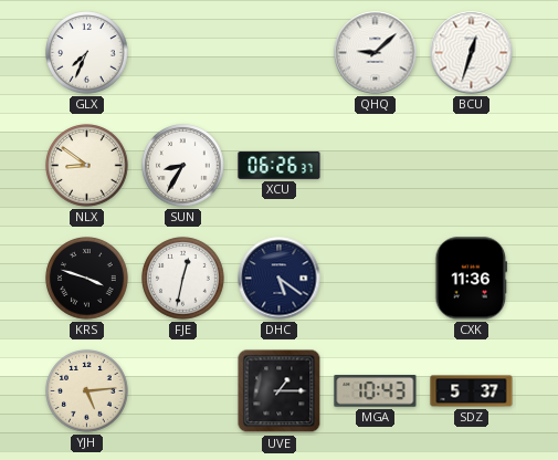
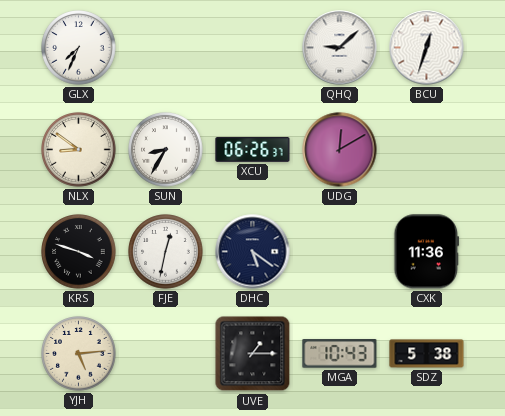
UDG: none -> 12:10 (340, 150)
SDZ: 5:37 -> 5:38 (427, 354)
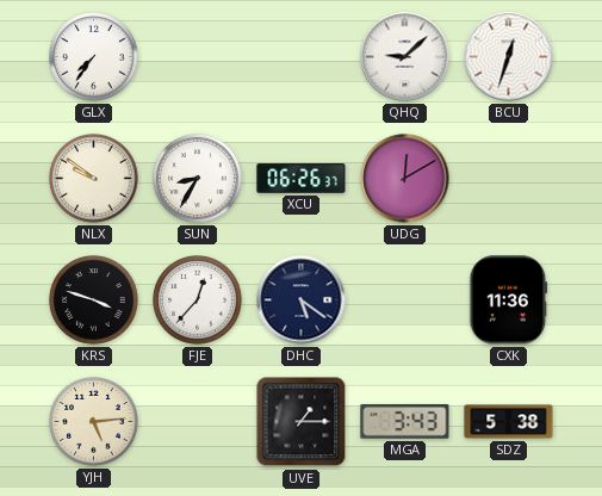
GLX: 7:34 -> 7:36 (94, 57)
NLX: 8:51 -> 9:51 (94, 179)
FJE: 12:32 -> 12:37 (198, 300)
MGA: 10:43 -> 3:43 (405, 422)
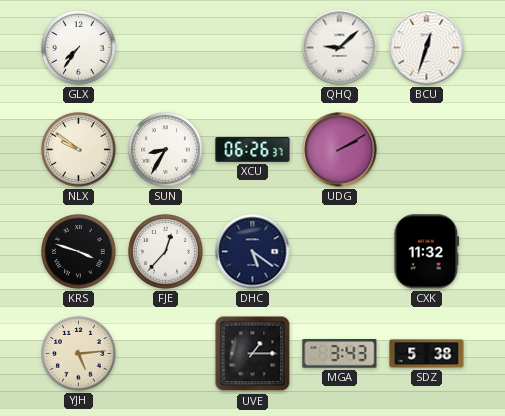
UDG: 12:10 -> 2:10 (340, 150)
CXK: 11:36 -> 11:32 (427, 252)
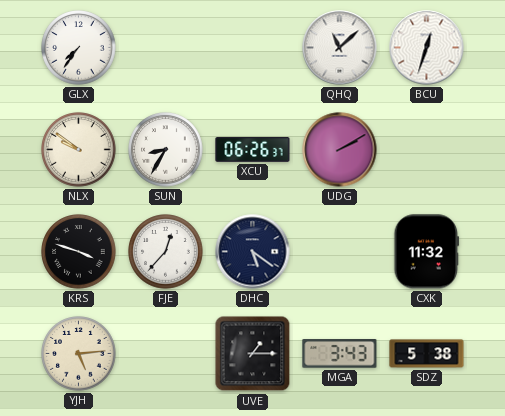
QHQ: 9:08 -> 11:08 (340, 48)
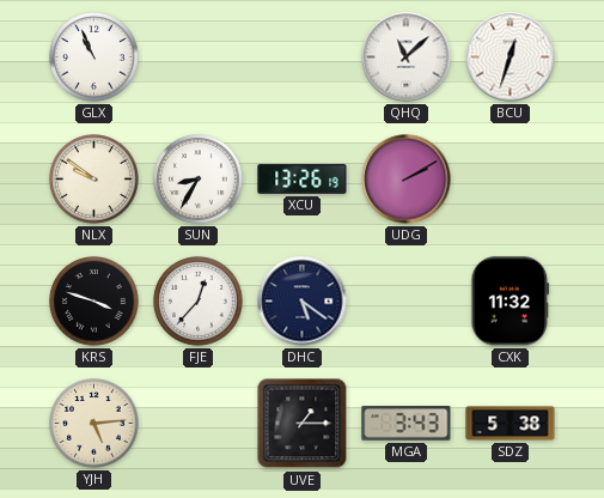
GLX: 7:36 -> 10:56 (94, 57)
XCU: 06:26 -> 13:26 (303, 180)
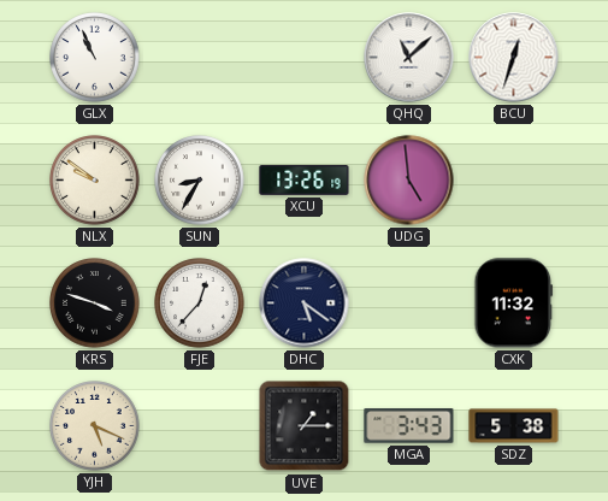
UDG: 2:10 -> 4:59 (409, 181)
YJH: 5:14 -> 5:19 (95, 426)
